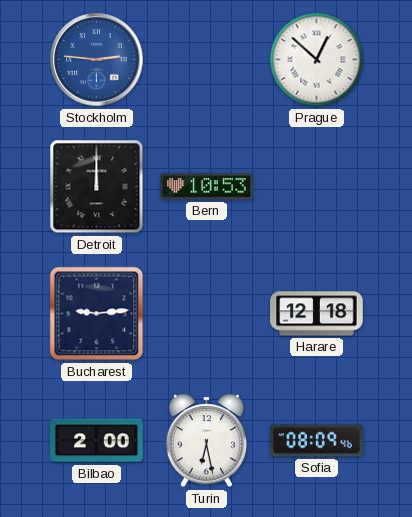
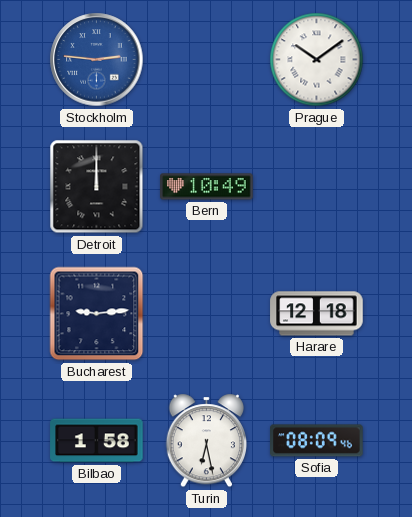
Prague: 12:52 -> 10:09 (317, 60)
Bern: 10:53 -> 10:49 (207, 187)
Bilbao: 2:00 -> 1:58 (97, 441)
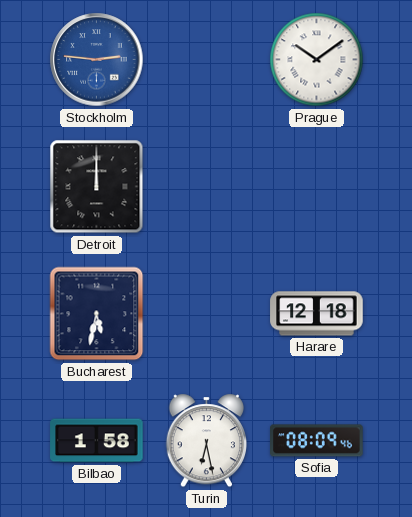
Bern: 10:49 -> none (207, 187)
Bucharest: 9:14 -> 5:32 (97, 314)
